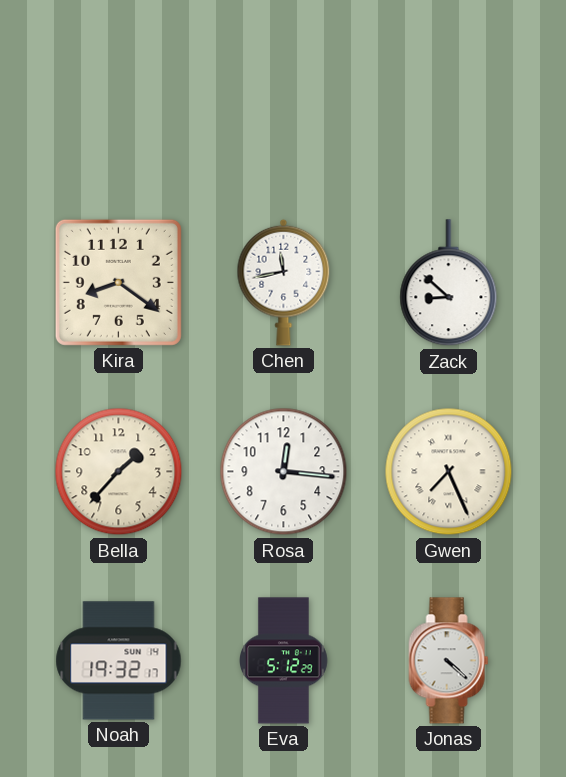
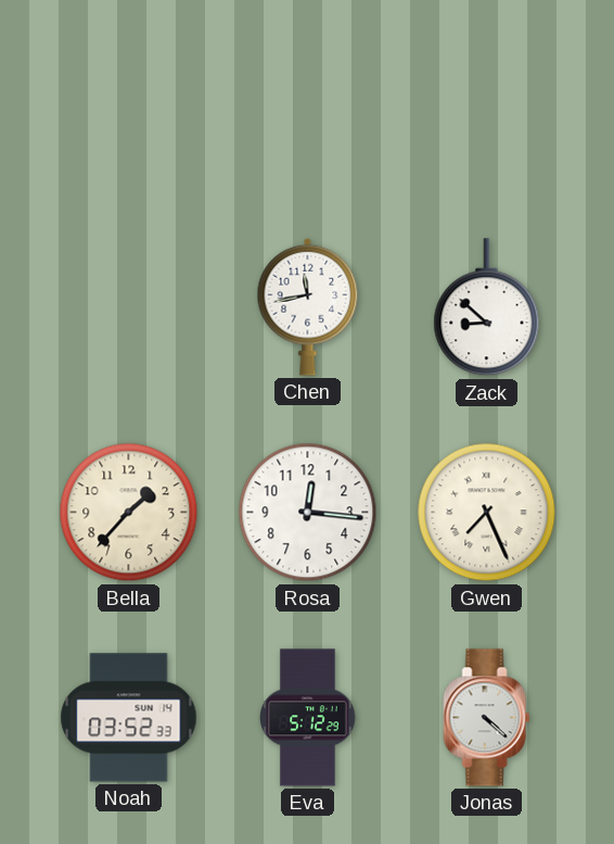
Kira: 8:21 -> none (118, 282)
Noah: 19:32 -> 03:52 (129, 718)
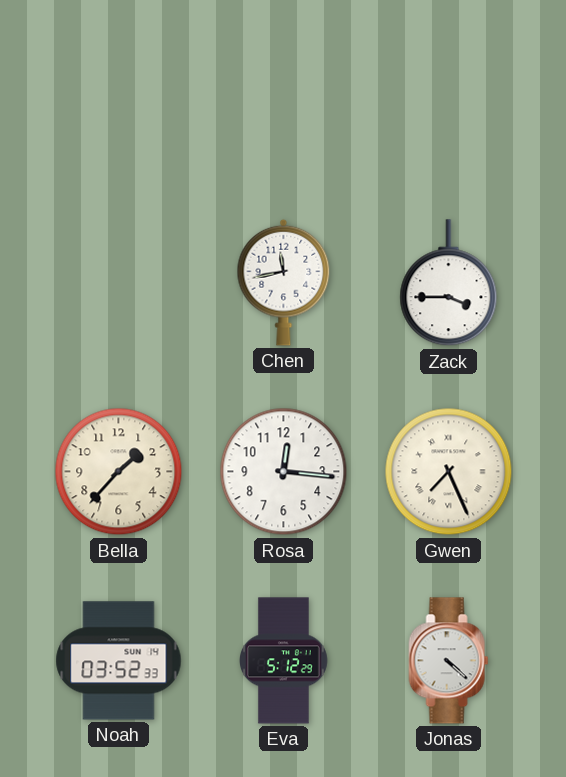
Zack: 8:52 -> 3:45 (449, 283)
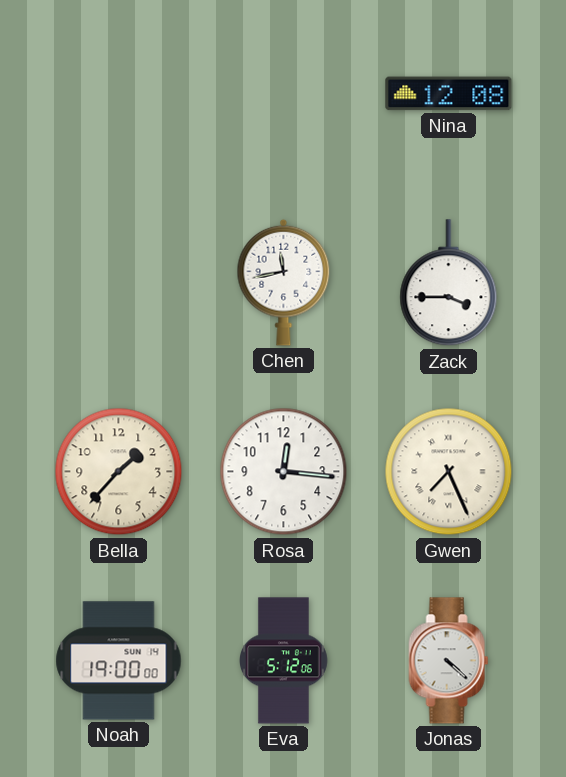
Nina: none -> 12:08 (449, 94)
Noah: 03:52 -> 19:00 (119, 661)
Eva: 5:12:29 -> 5:12:06 (284, 661)
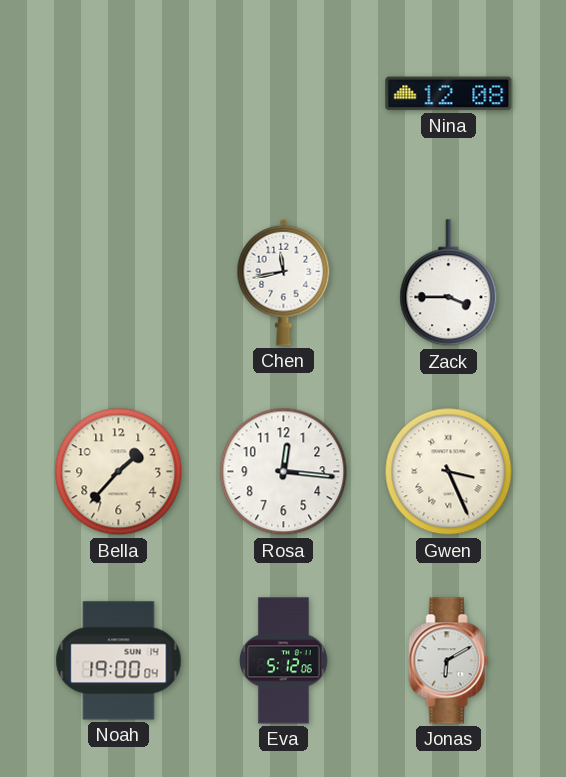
Gwen: 7:26 -> 3:26 (449, 472)
Noah: 19:00:00 -> 19:00:04 (119, 661)
Jonas: 4:22 -> 6:10 (449, 661)
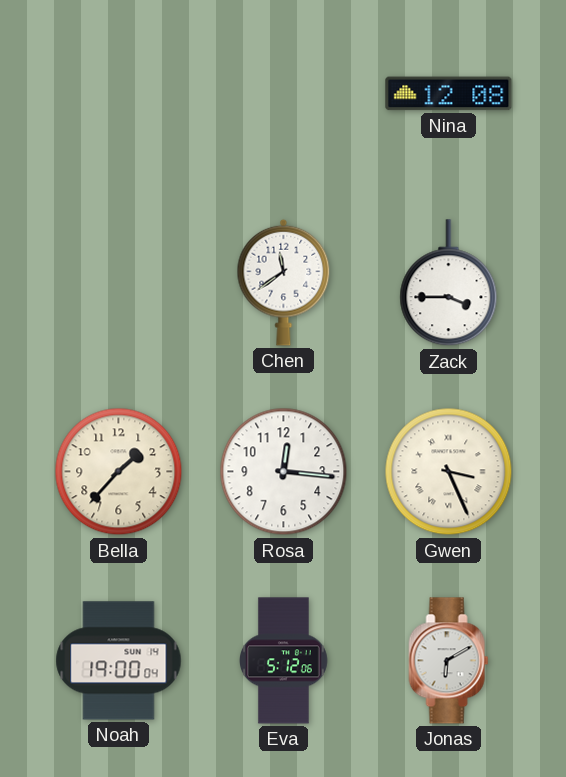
Chen: 11:43 -> 11:39 (284, 282)
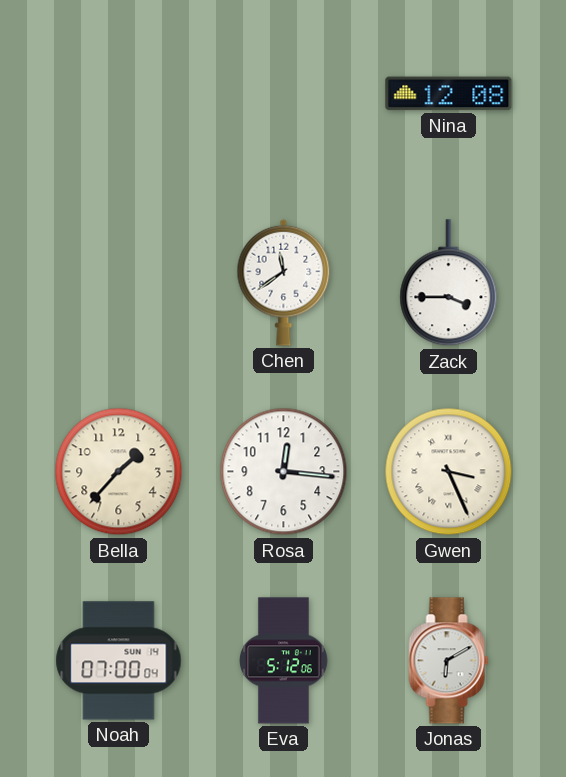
Noah: 19:00 -> 07:00 (119, 661)
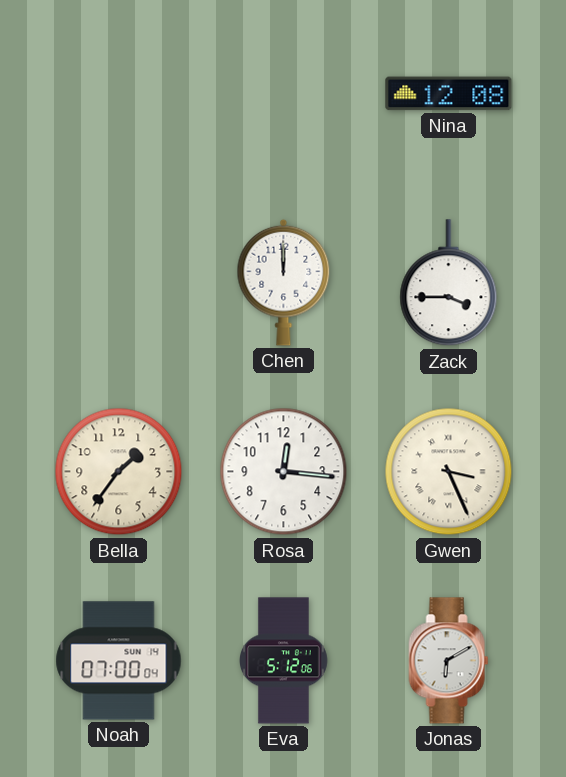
Chen: 11:39 -> 12:00 (284, 282)
Bella: 1:37 -> 1:36 (119, 472)
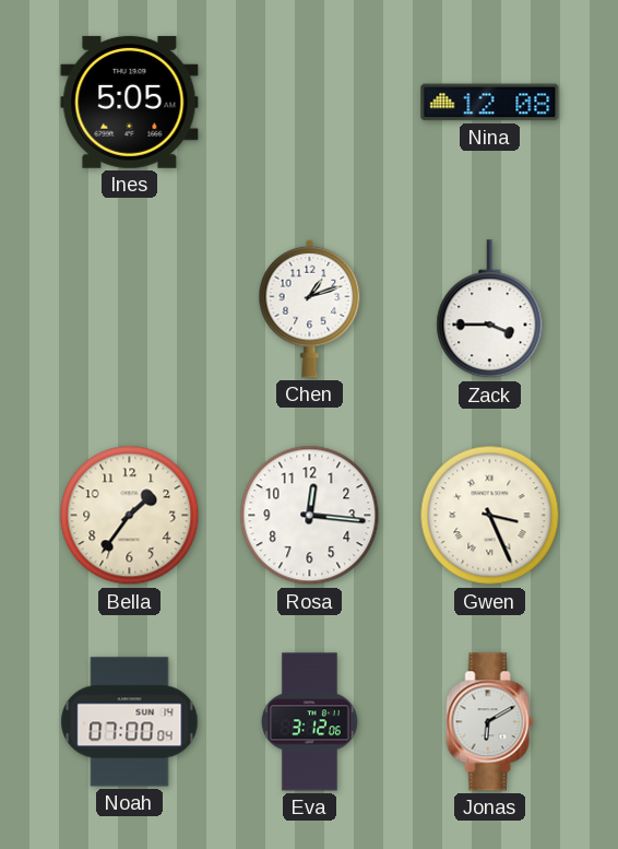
Ines: none -> 5:05 (130, 102)
Chen: 12:00 -> 1:12 (310, 308)
Eva: 5:12 -> 3:12 (310, 722)
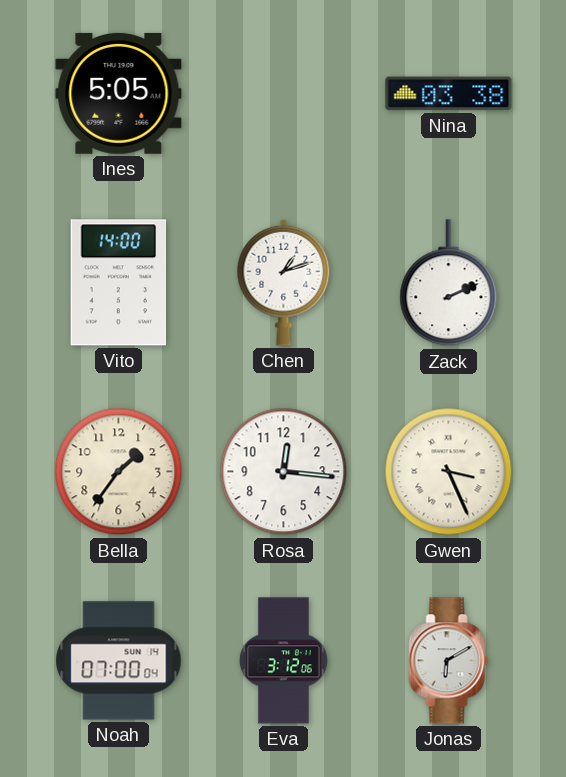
Nina: 12:08 -> 03:38 (449, 94)
Vito: none -> 14:00 (119, 283)
Zack: 3:45 -> 2:11 (449, 283)
